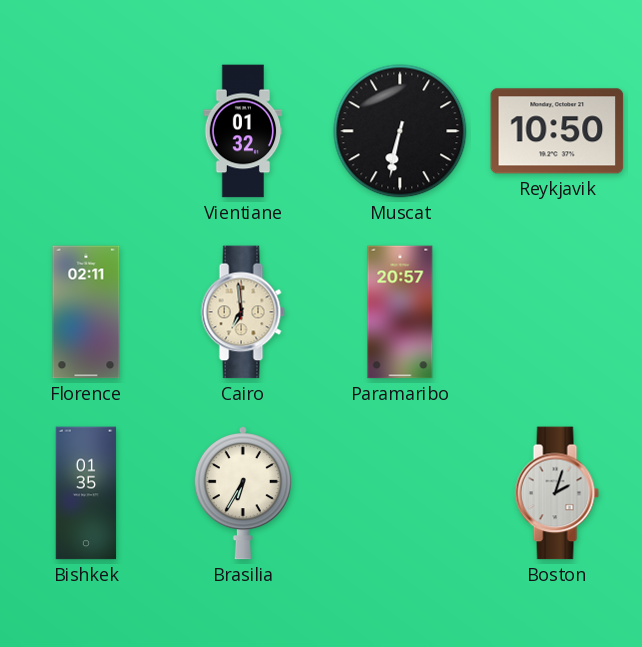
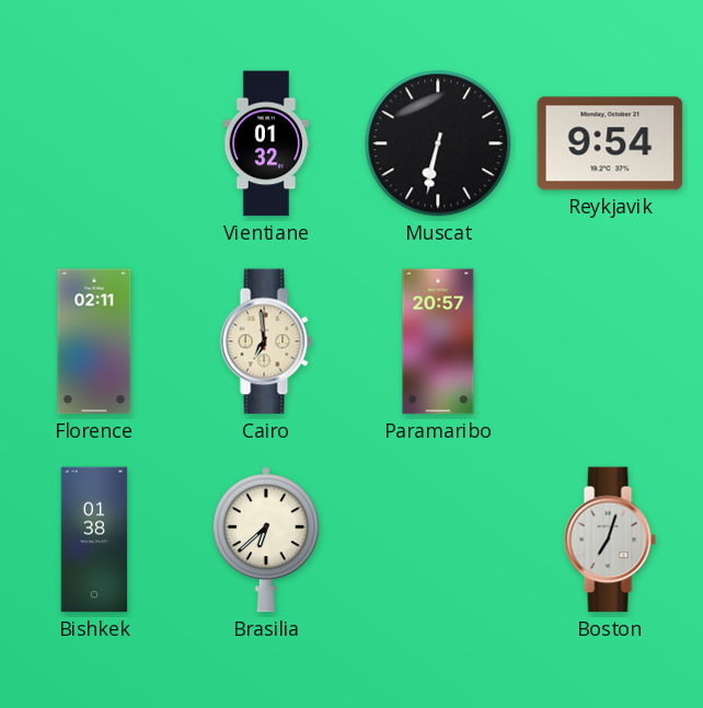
Reykjavik: 10:50 -> 9:54 (610, 143)
Bishkek: 01:35 -> 01:38 (94, 539)
Brasilia: 6:35 -> 6:38 (266, 539)
Boston: 2:03 -> 7:03 (610, 539)
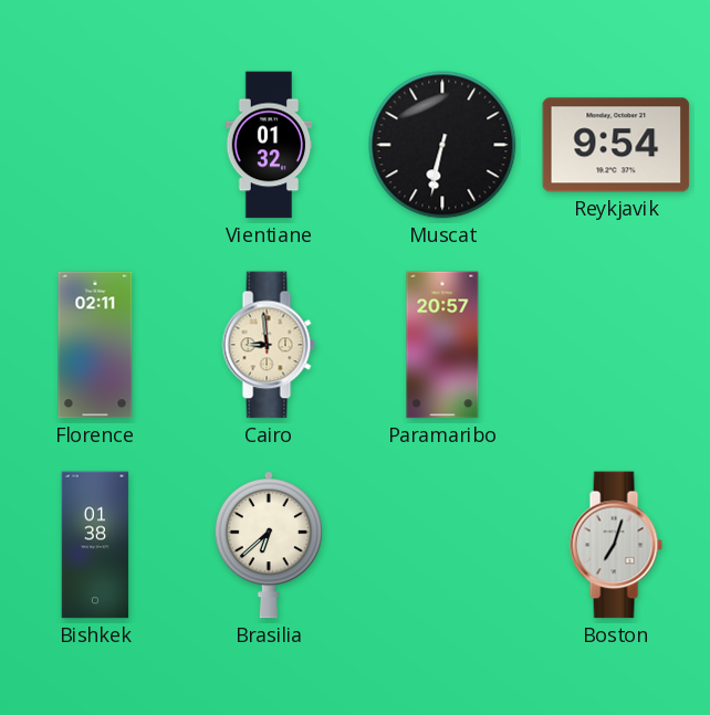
Cairo: 6:59 -> 8:59 (269, 345)
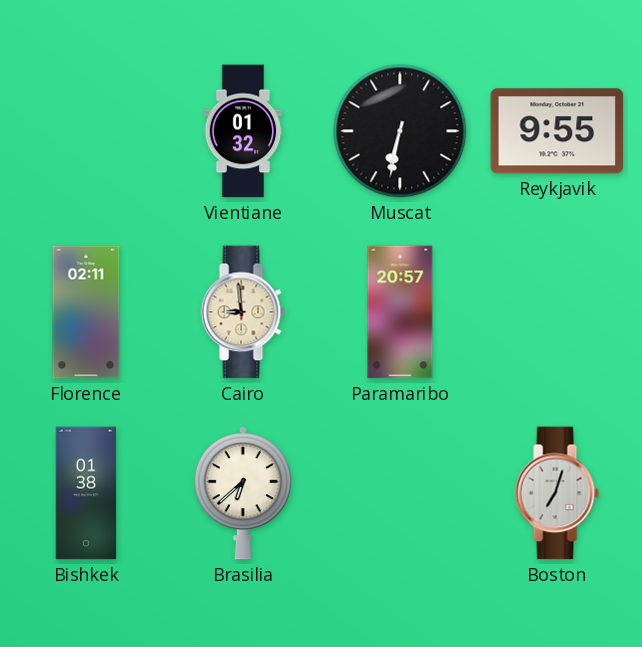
Reykjavik: 9:54 -> 9:55 (557, 131)
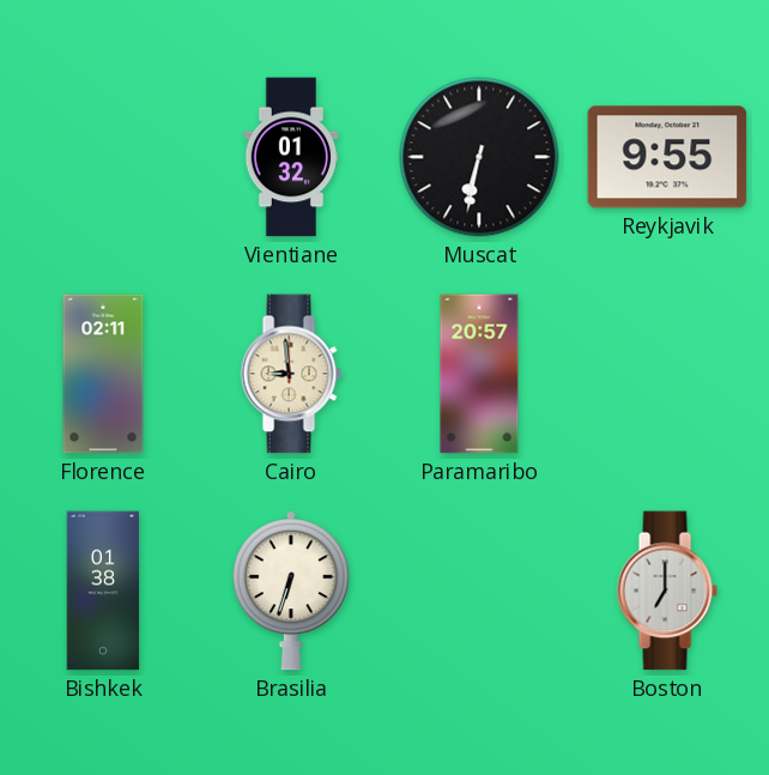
Brasilia: 6:38 -> 6:33 (291, 591)
Boston: 7:03 -> 7:00 (667, 591)
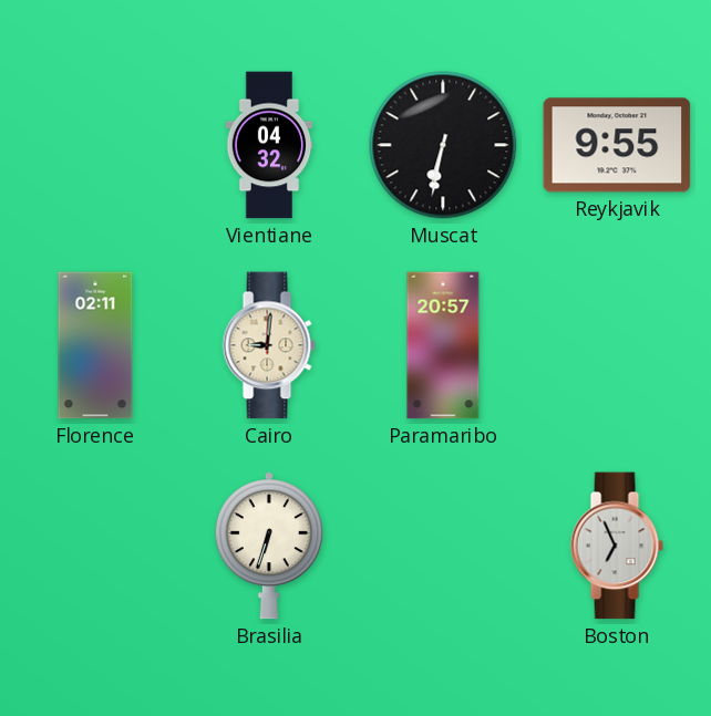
Vientiane: 01:32 -> 04:32 (269, 145)
Cairo: 8:59 -> 9:01 (269, 345)
Bishkek: 01:38 -> none (103, 591)
Boston: 7:00 -> 6:56 (617, 546)
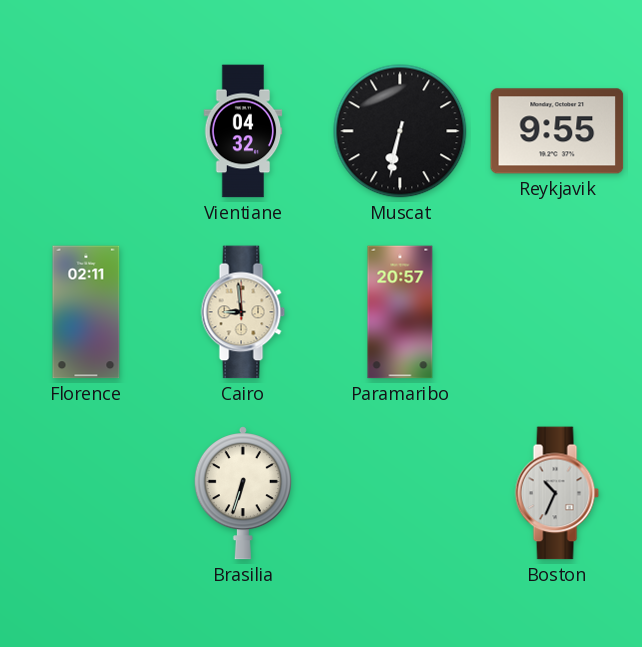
Cairo: 9:01 -> 8:59 (243, 312)
Boston: 6:56 -> 10:34 (557, 493)
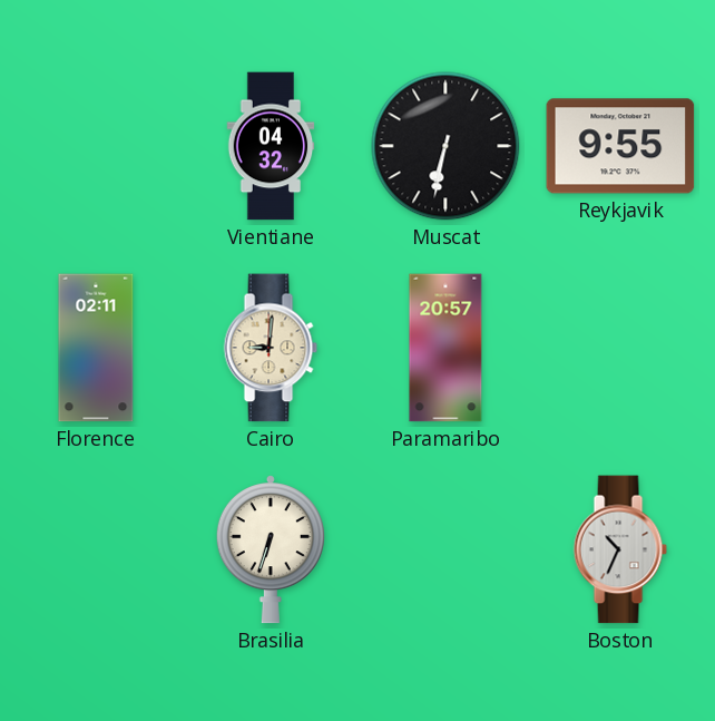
Cairo: 8:59 -> 9:01 (271, 348)
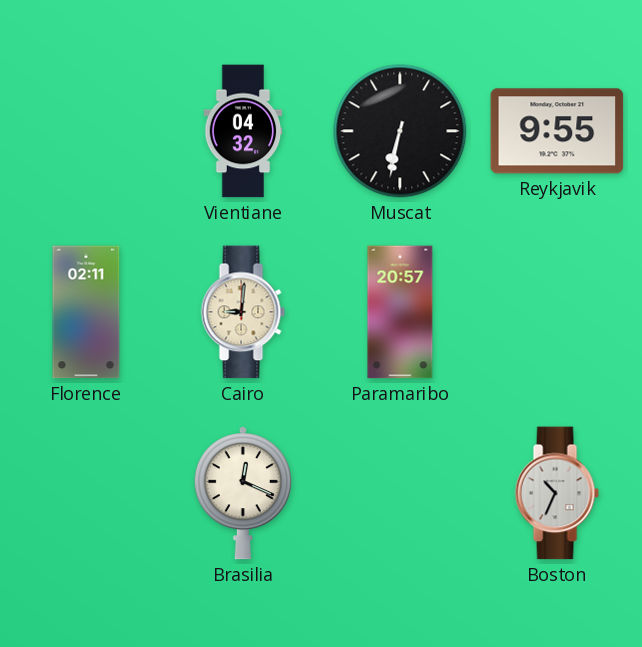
Brasilia: 6:33 -> 12:19 (243, 493)
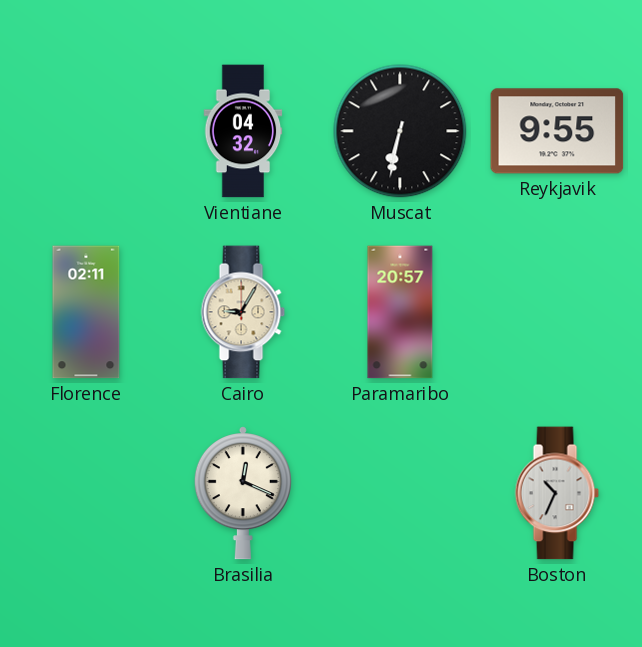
Cairo: 9:01 -> 9:05 (243, 312)
